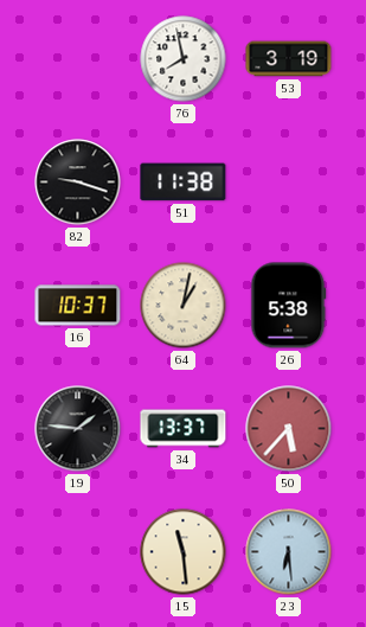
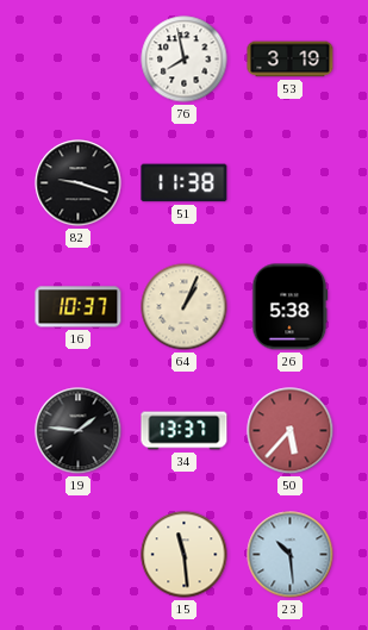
64: 1:02 -> 1:04 (185, 307)
23: 6:29 -> 10:29 (291, 555)
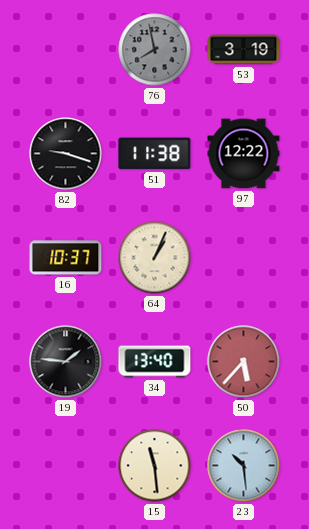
76 dial: white -> grey (155, 50)
97: none -> 12:22 (244, 154)
26: 5:38 -> none (289, 307)
34: 13:37 -> 13:40 (155, 362)
